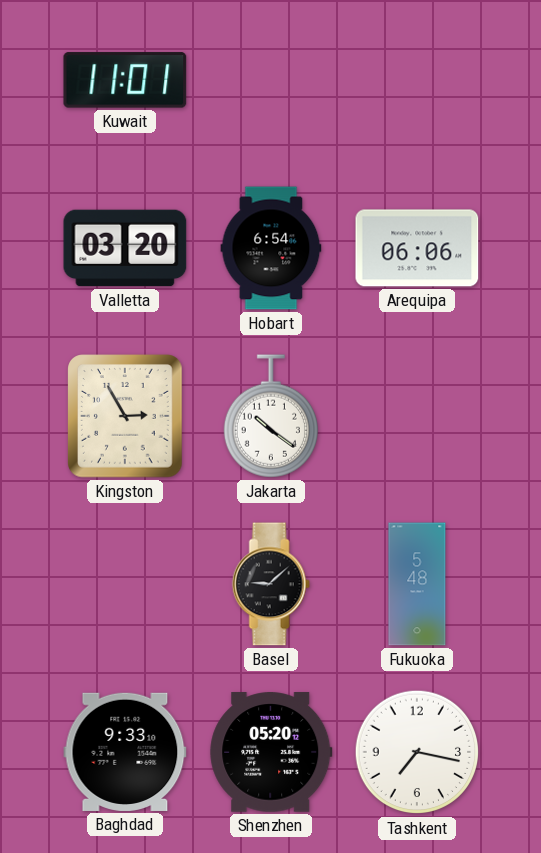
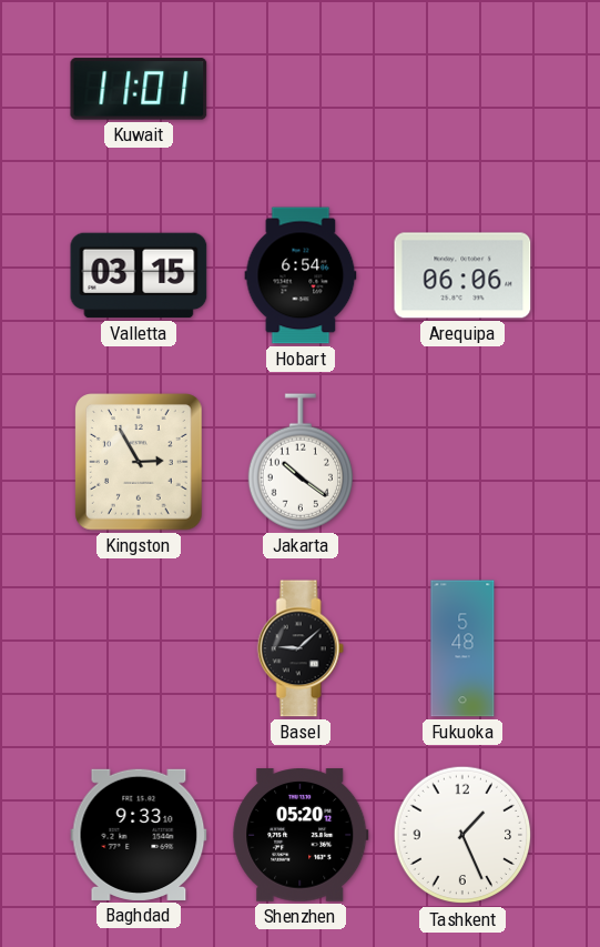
Valletta: 03:20 -> 03:15 (139, 275)
Tashkent: 7:17 -> 1:26 (462, 835)
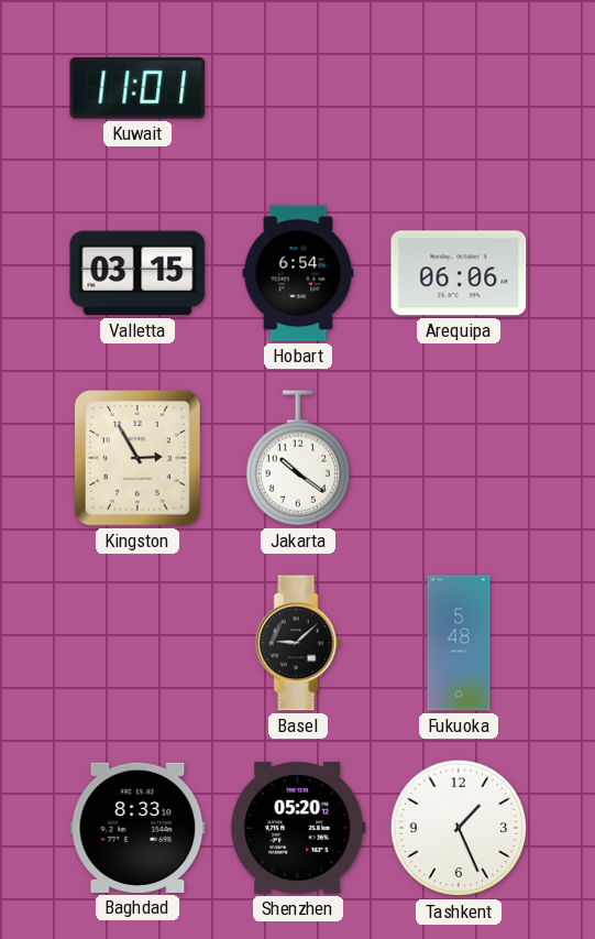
Baghdad: 9:33 -> 8:33 (137, 828)
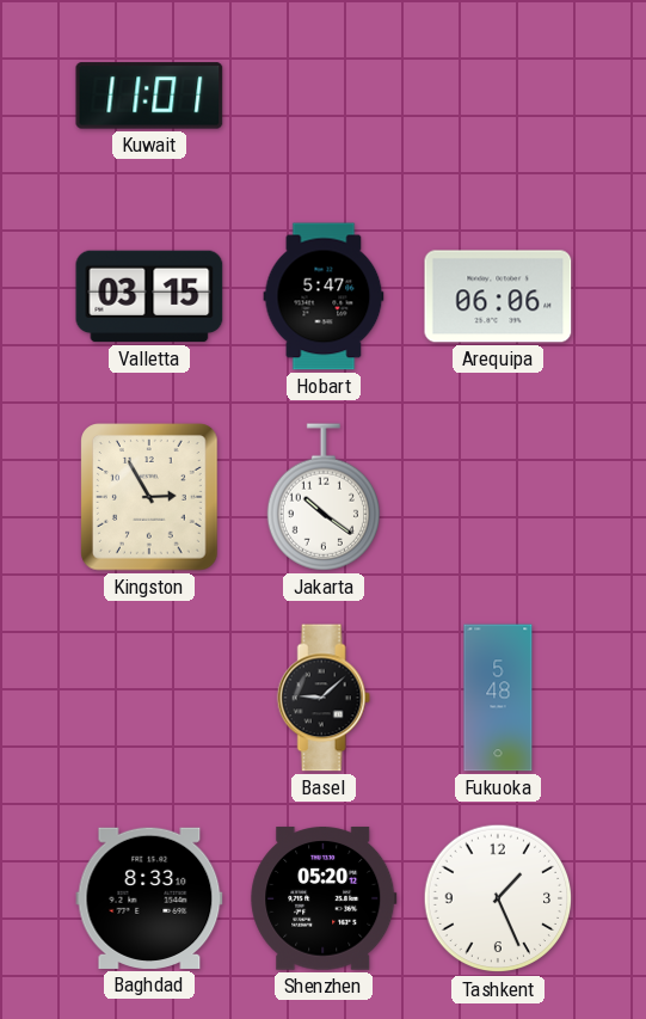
Hobart: 6:54 -> 5:47 (324, 296)
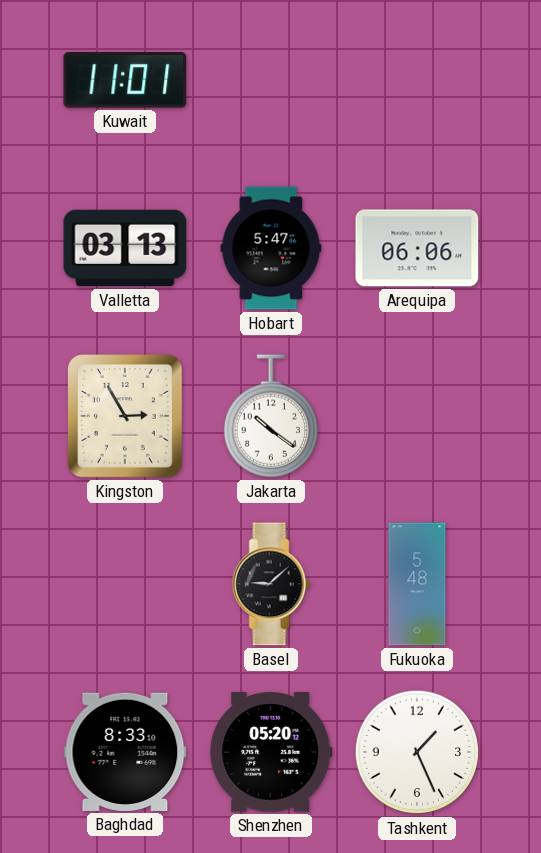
Valletta: 03:15 -> 03:13 (125, 248)
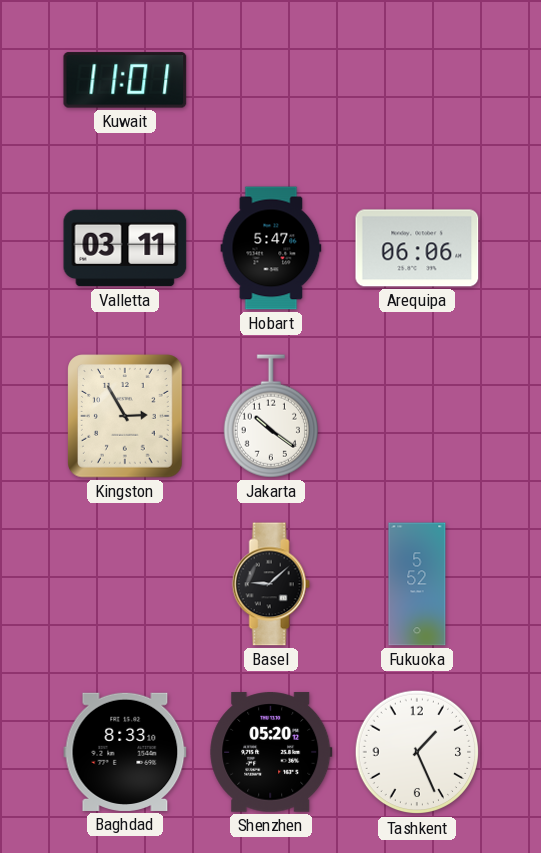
Valletta: 03:13 -> 03:11 (125, 248)
Fukuoka: 5:48 -> 5:52 (417, 584)
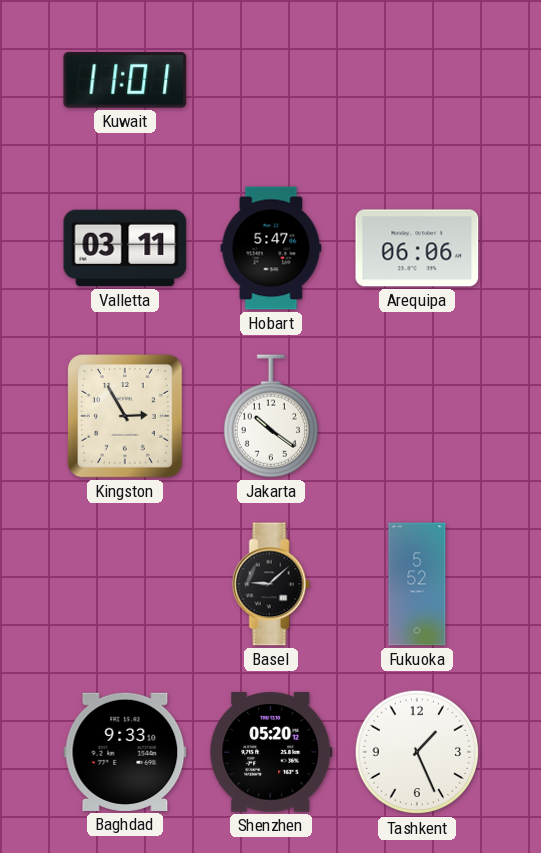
Baghdad: 8:33 -> 9:33 (125, 752)
